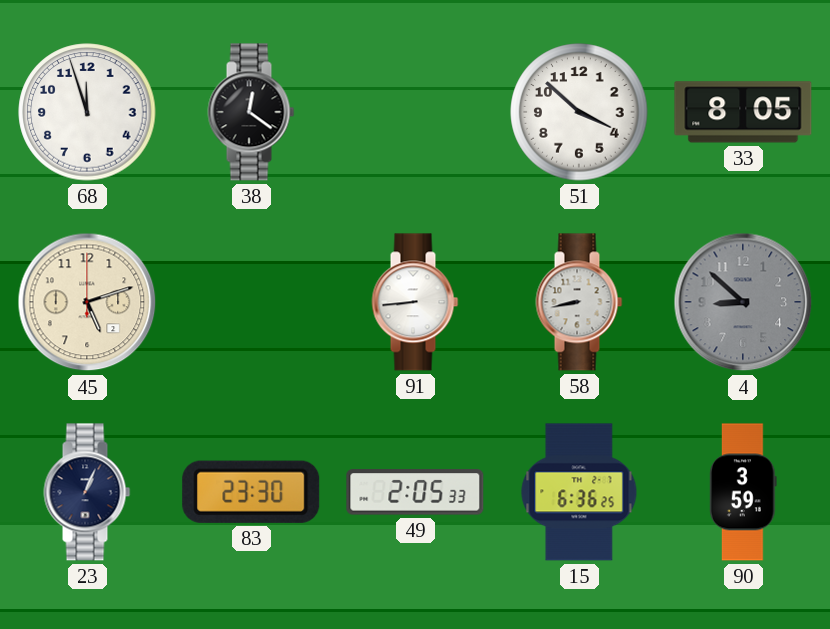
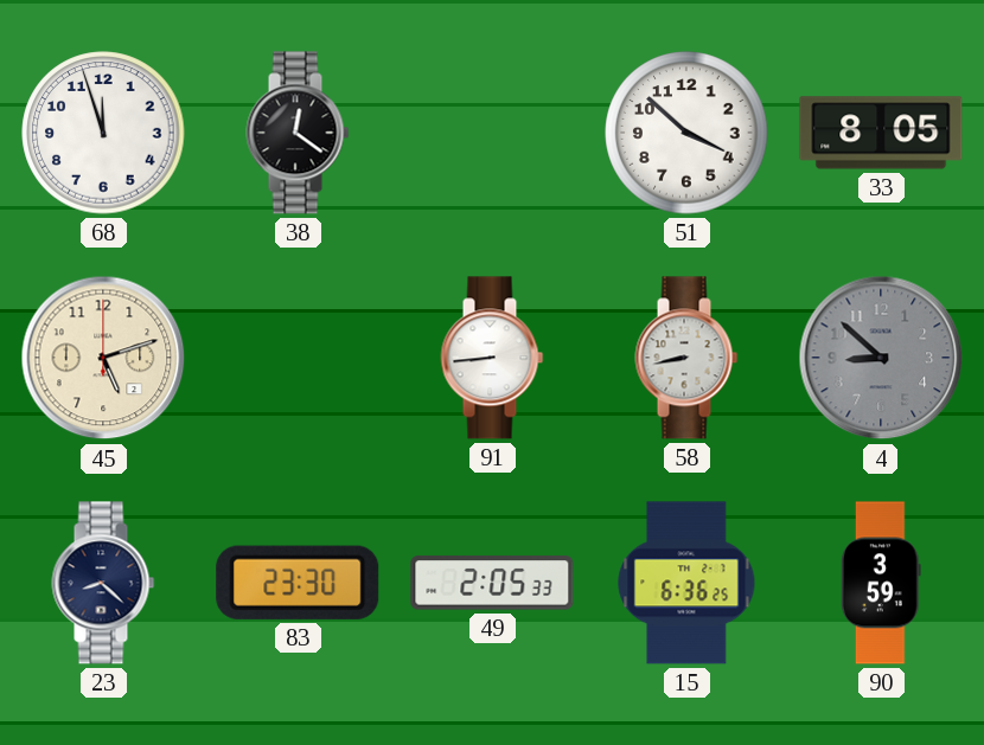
23: 1:04 -> 8:22 (103, 583)
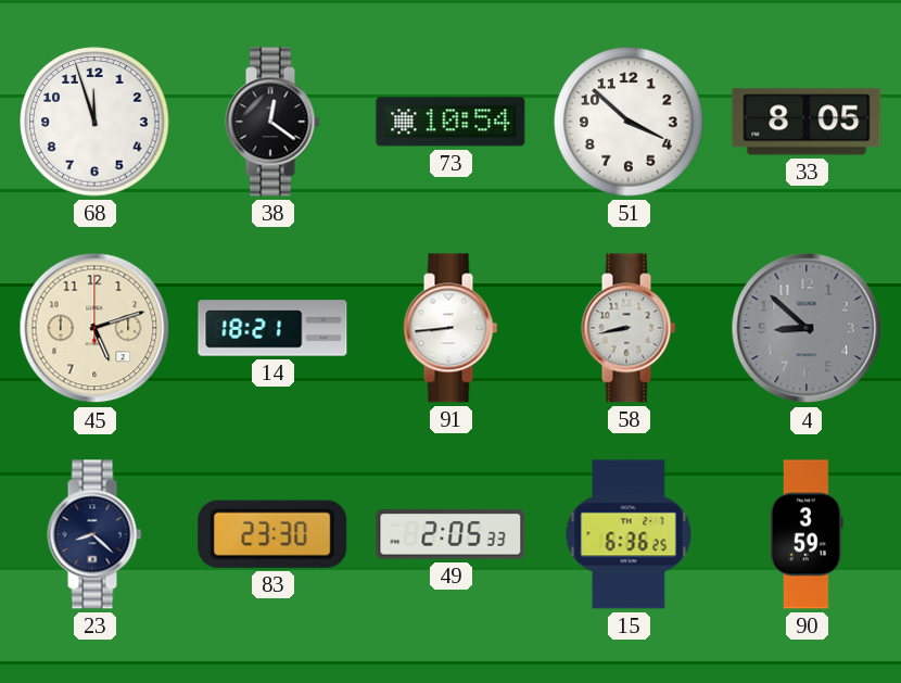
73: none -> 10:54 (451, 122)
14: none -> 18:21 (272, 328)
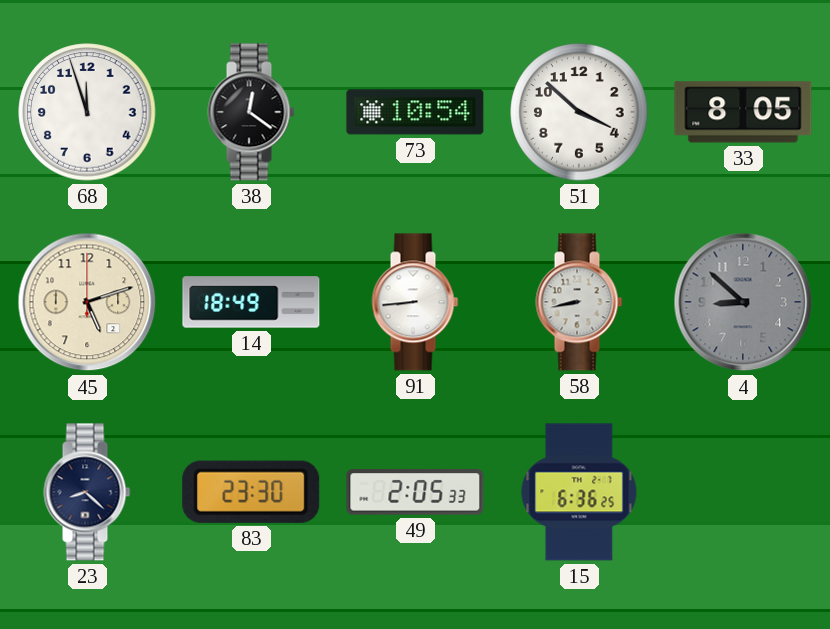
14: 18:21 -> 18:49 (251, 302)
90: 3:59 -> none (807, 534)
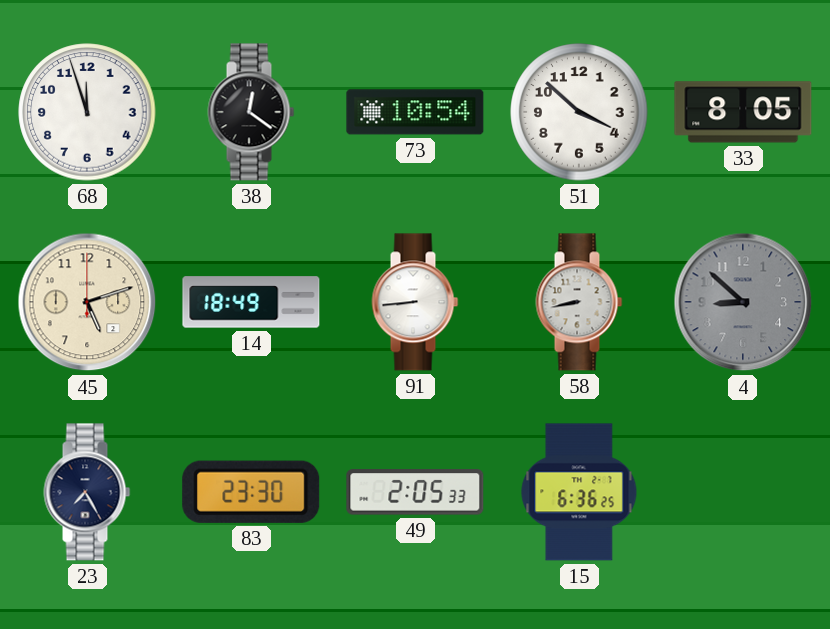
23: 8:22 -> 7:25 (87, 492)
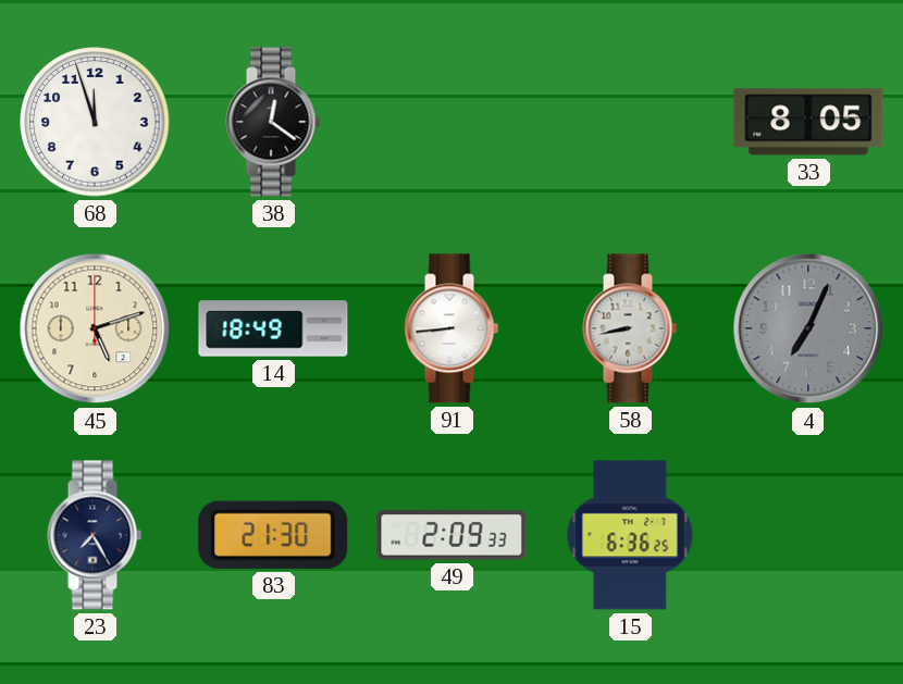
73: 10:54 -> none (415, 112)
51: 3:52 -> none (579, 112)
4: 8:52 -> 7:04 (808, 328)
83: 23:30 -> 21:30 (273, 535)
49: 2:05 -> 2:09 (451, 535)
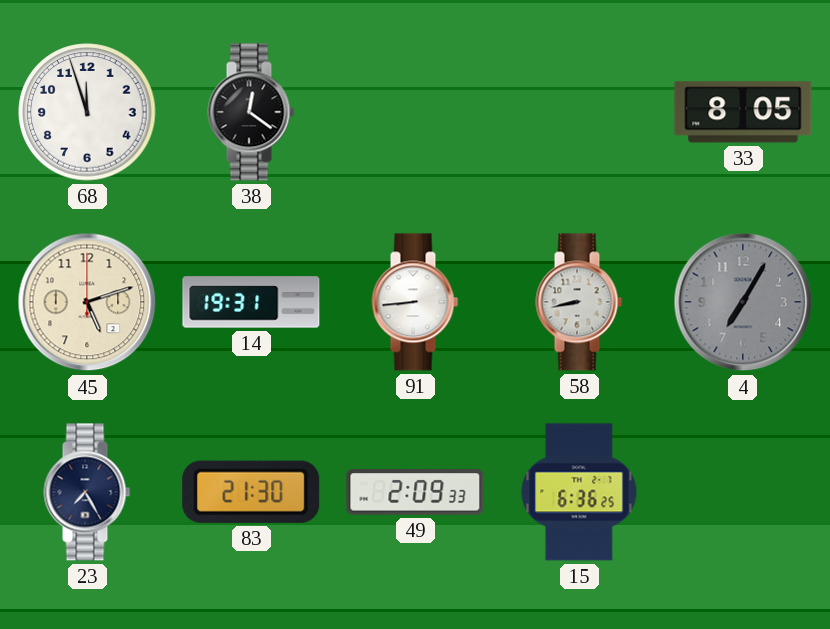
14: 18:49 -> 19:31 (251, 302)
4: 7:04 -> 7:05 (743, 302)
